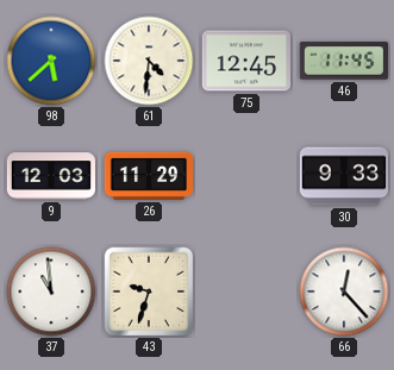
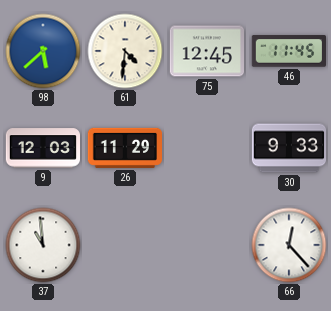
43: 9:33 -> none (149, 291)
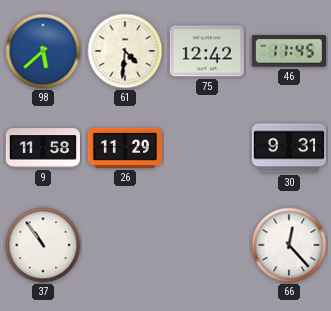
75: 12:45 -> 12:42 (206, 51)
9: 12:03 -> 11:58 (42, 148)
30: 9:33 -> 9:31 (289, 148)
37: 10:59 -> 10:54 (43, 245)
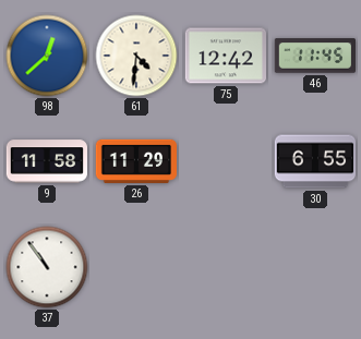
98: 5:38 -> 12:38 (47, 56)
30: 9:31 -> 6:55 (315, 161)
66: 12:23 -> none (289, 245)
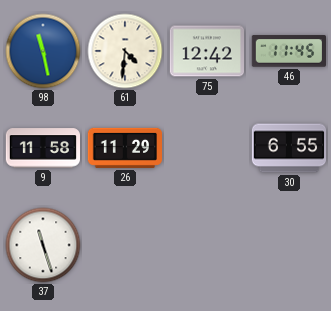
98: 12:38 -> 11:28 (43, 51)
37: 10:54 -> 11:27 (43, 245)
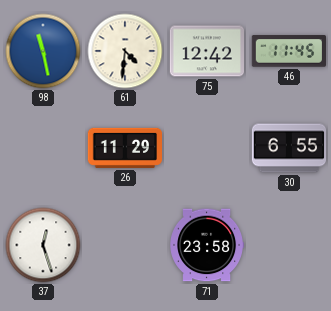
9: 11:58 -> none (42, 148)
37: 11:27 -> 12:27 (43, 245)
71: none -> 23:58 (206, 245)
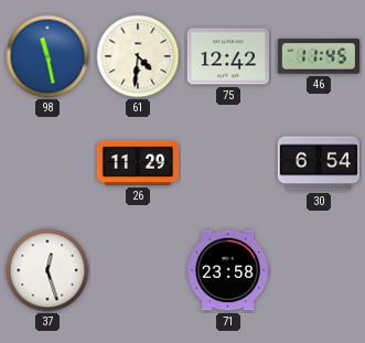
30: 6:55 -> 6:54 (319, 163)
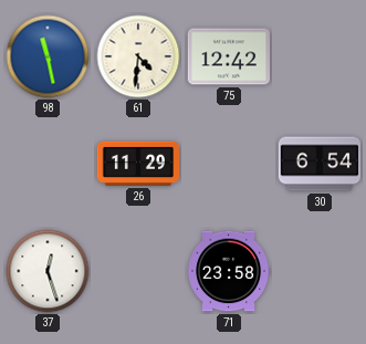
46: 11:45 -> none (318, 56)
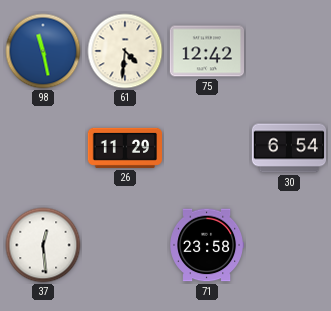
37: 12:27 -> 12:29 (43, 245)
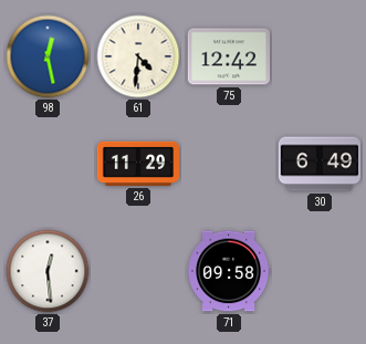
98: 11:28 -> 12:28 (48, 56)
30: 6:54 -> 6:49 (320, 164)
71: 23:58 -> 09:58 (228, 271)
